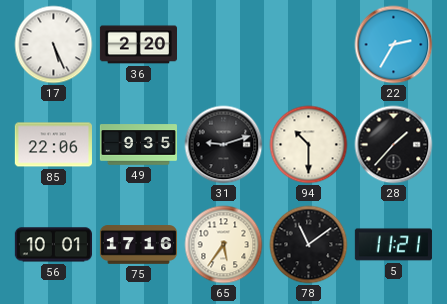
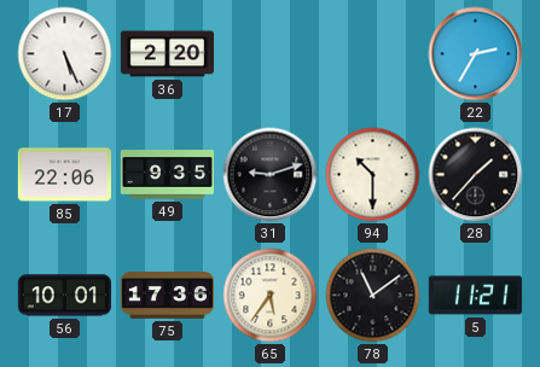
75: 17:16 -> 17:36 (167, 296)
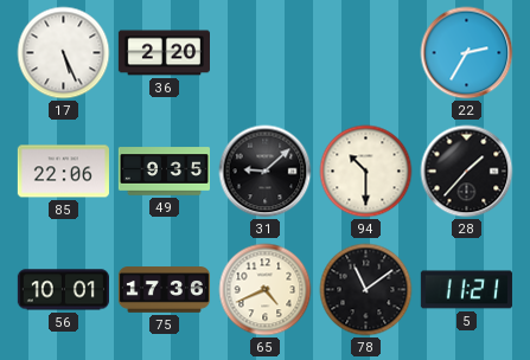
31: 9:12 -> 9:08 (266, 172)
65: 5:36 -> 4:41 (266, 290)
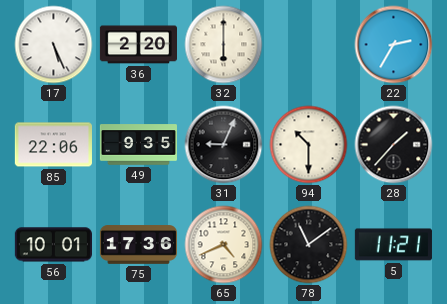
32: none -> 6:00 (224, 45)
31: 9:08 -> 9:04 (224, 145)
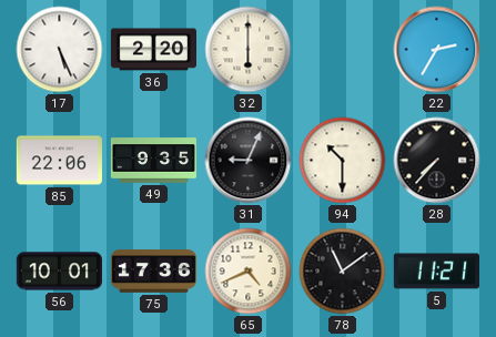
28: 1:37 -> 7:37 (437, 161)
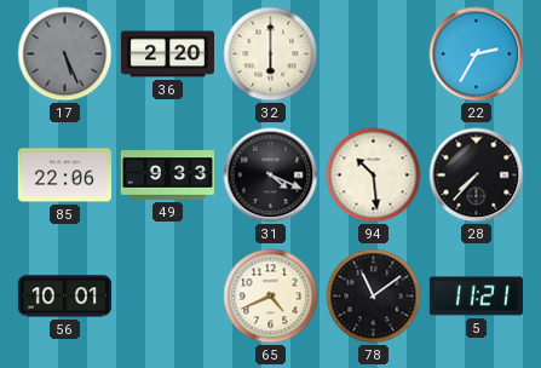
17 dial: white -> grey (65, 54)
49: 9:35 -> 9:33 (167, 176)
31: 9:04 -> 4:19 (271, 176)
94: 10:30 -> 10:29 (374, 176)
75: 17:36 -> none (153, 272)
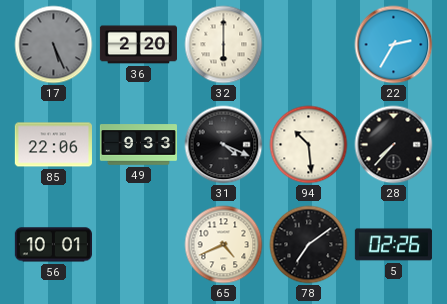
78: 11:09 -> 7:09 (309, 245)
5: 11:21 -> 02:26 (393, 245)
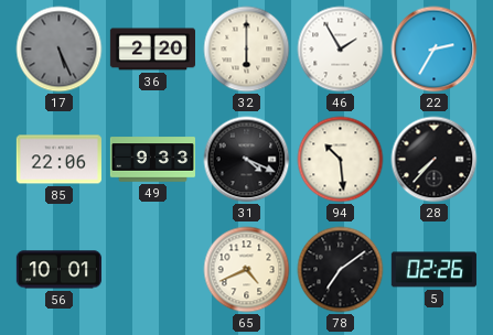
46: none -> 1:55 (341, 50)
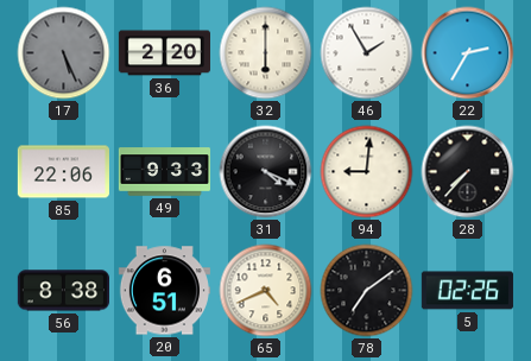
94: 10:29 -> 9:01 (367, 172)
56: 10:01 -> 8:38 (63, 291)
20: none -> 6:51 (164, 291)
